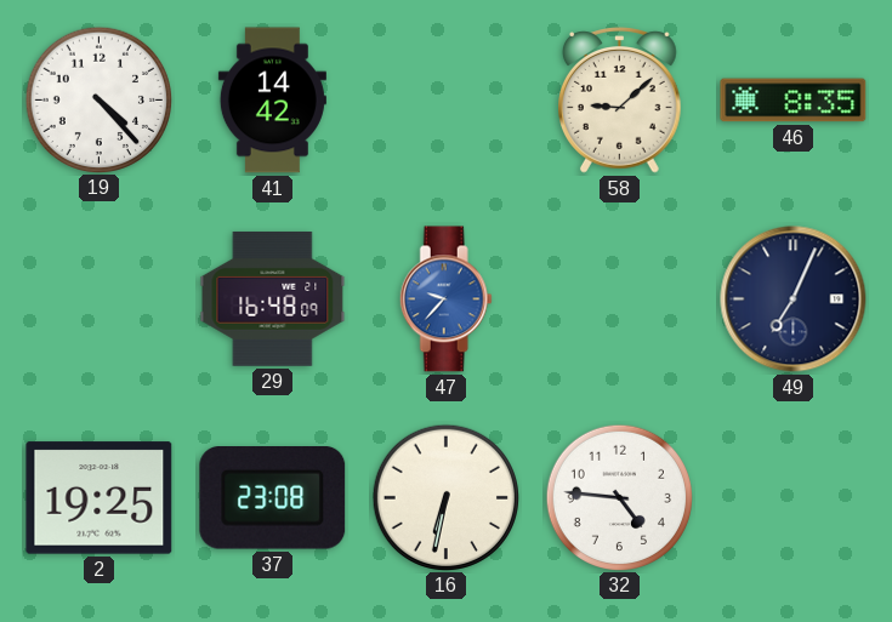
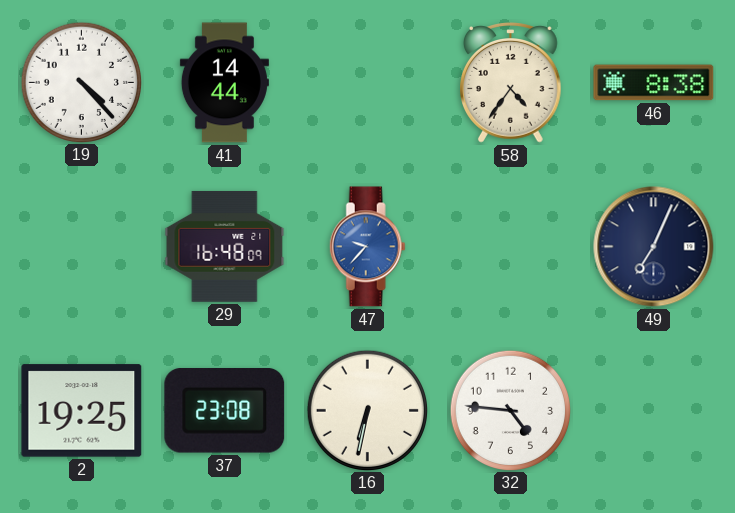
41: 14:42 -> 14:44 (224, 83)
58: 9:08 -> 4:36 (511, 83)
46: 8:35 -> 8:38 (654, 83)
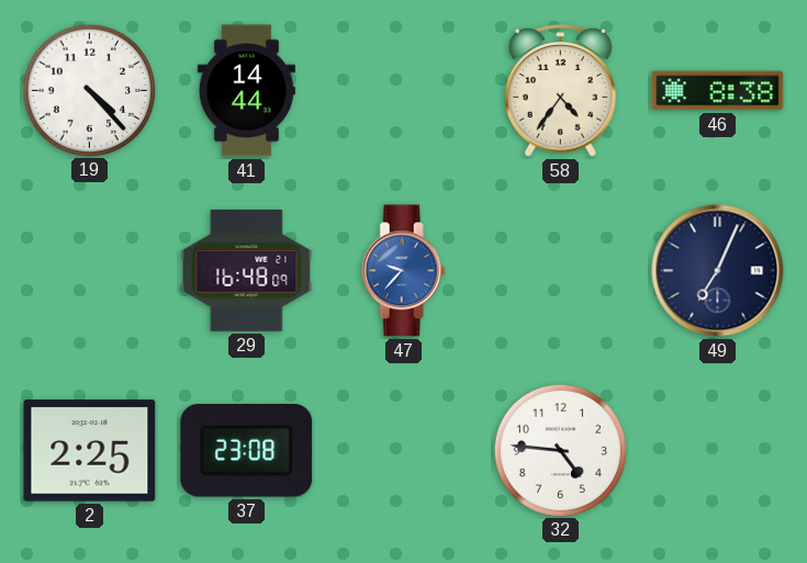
2: 19:25 -> 2:25 (90, 451)
16: 6:32 -> none (367, 410)
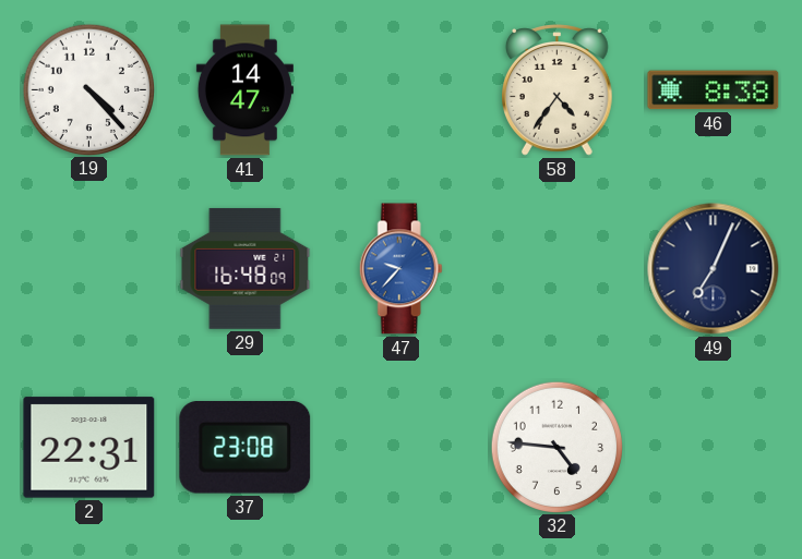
41: 14:44 -> 14:47 (244, 90)
2: 2:25 -> 22:31 (89, 448)
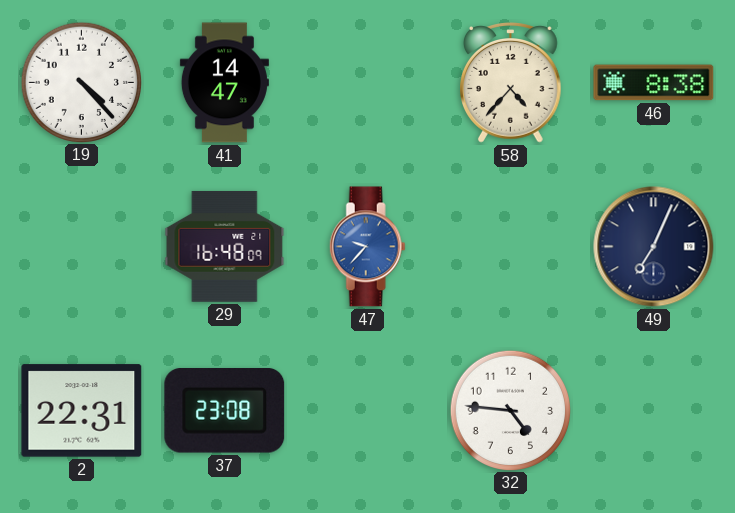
58: 4:36 -> 4:37 (511, 83)
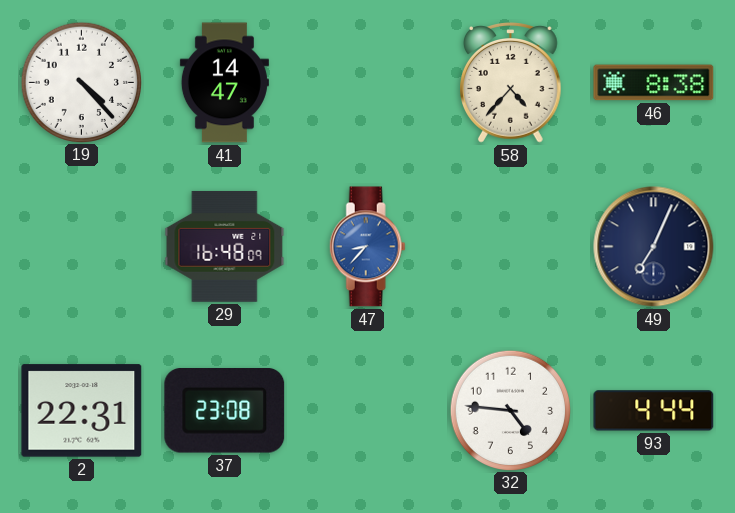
47: 9:37 -> 8:37 (367, 247)
93: none -> 4:44 (654, 411)
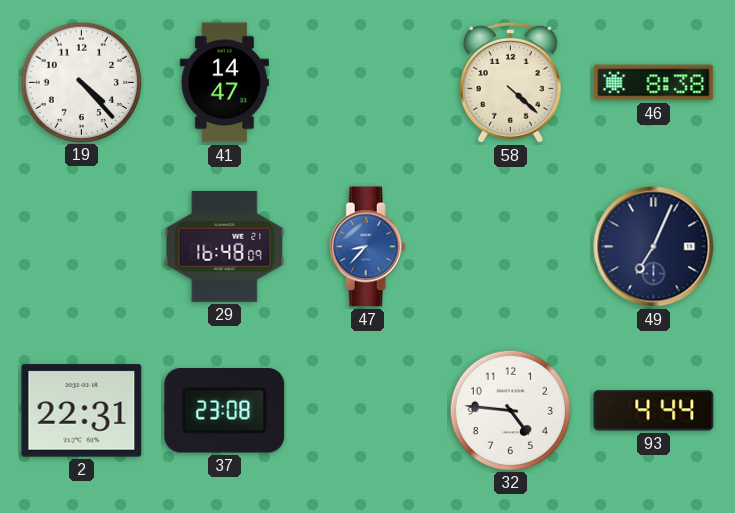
58: 4:37 -> 4:22 (511, 83)
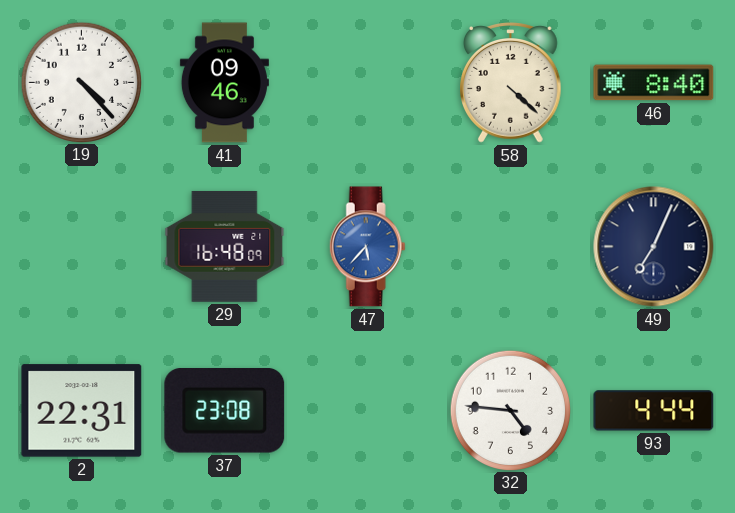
41: 14:47 -> 09:46 (224, 83)
46: 8:38 -> 8:40 (654, 83)
47: 8:37 -> 5:37 (367, 247)
